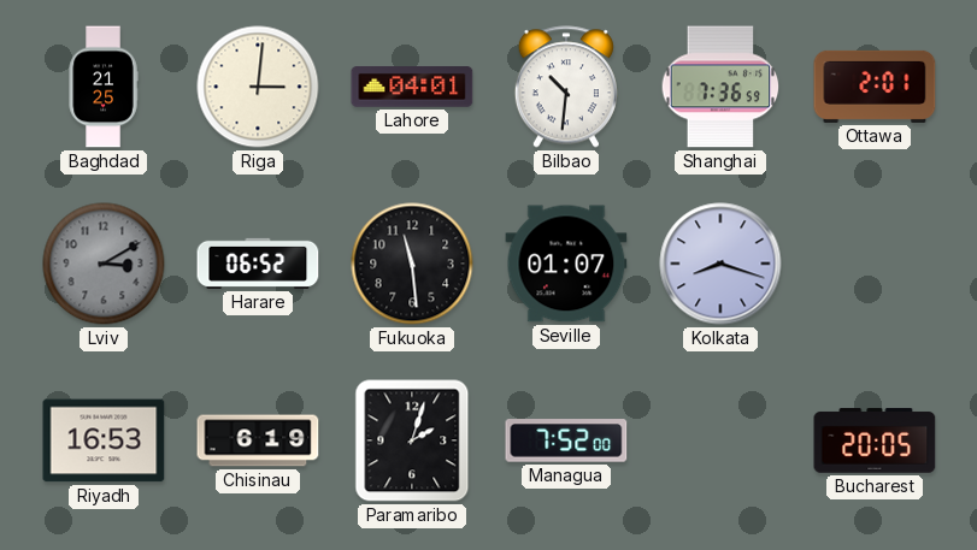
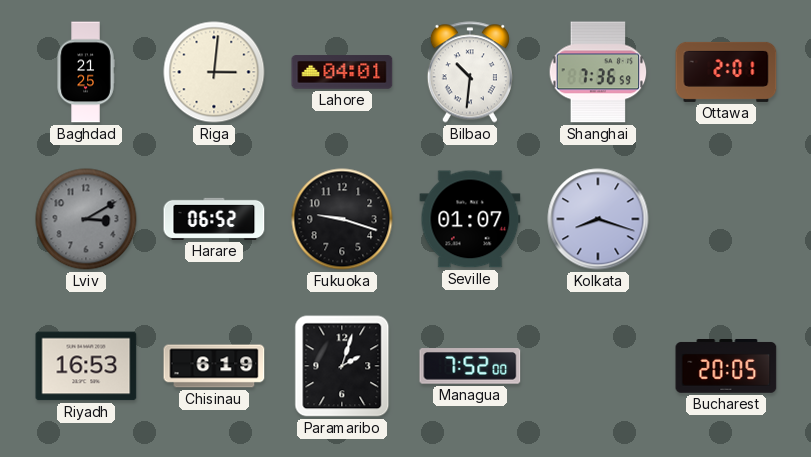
Fukuoka: 11:29 -> 9:18 (342, 219)
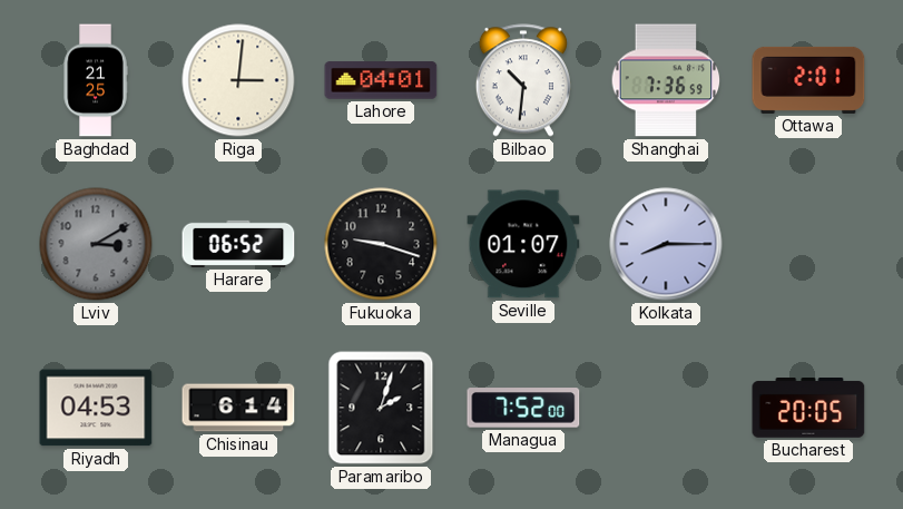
Kolkata: 8:18 -> 8:15 (666, 244)
Riyadh: 16:53 -> 04:53 (96, 408)
Chisinau: 6:19 -> 6:14 (238, 408)
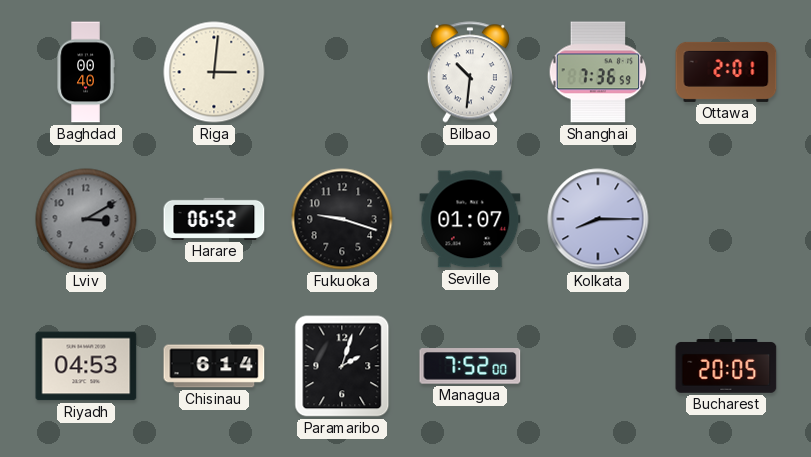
Baghdad: 21:25 -> 00:40 (86, 72)
Lahore: 04:01 -> none (381, 80)
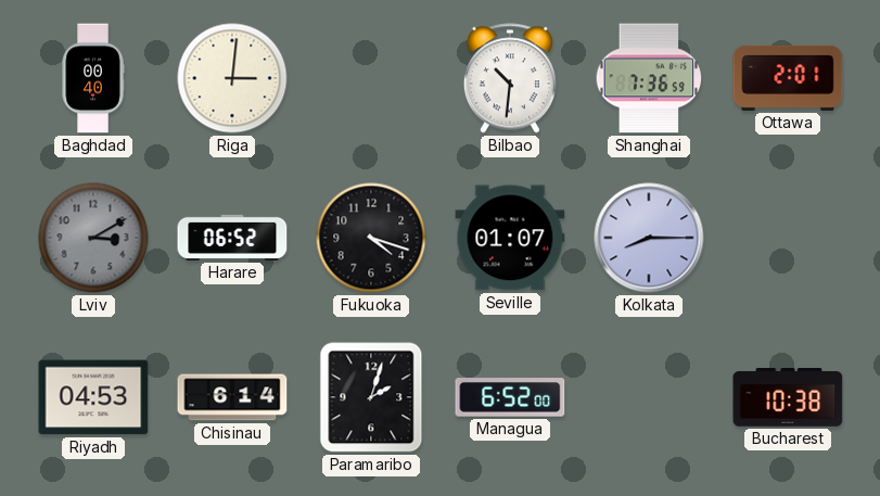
Fukuoka: 9:18 -> 4:18 (371, 238)
Managua: 7:52 -> 6:52 (510, 397)
Bucharest: 20:05 -> 10:38 (788, 398)
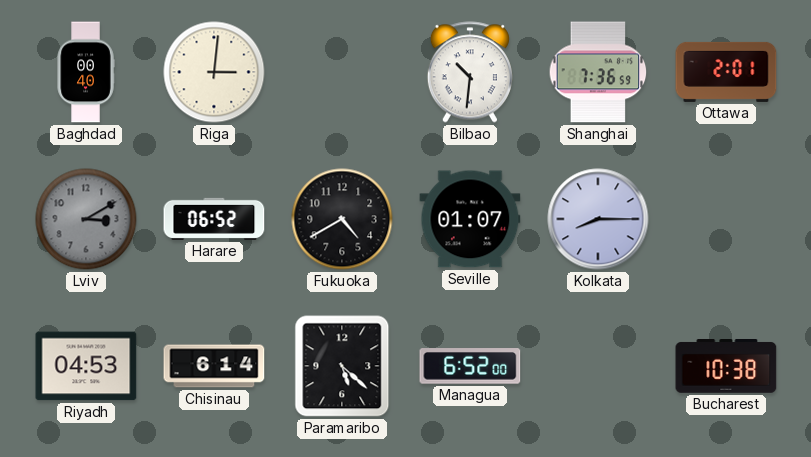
Fukuoka: 4:18 -> 4:40 (342, 219)
Paramaribo: 2:03 -> 5:22 (342, 366)
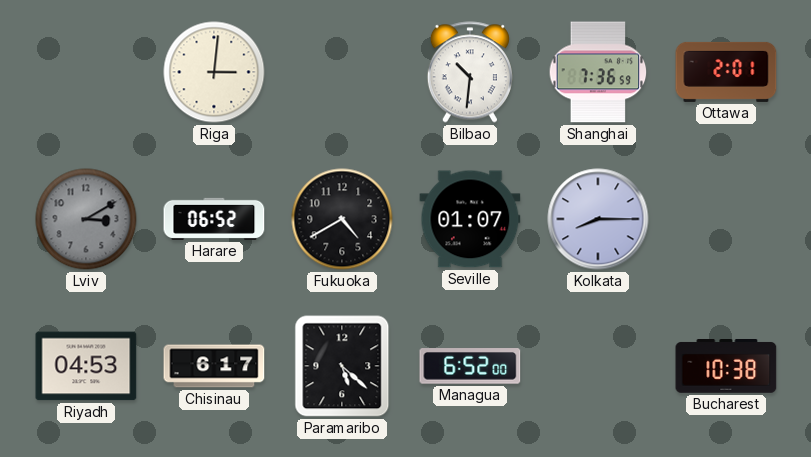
Baghdad: 00:40 -> none (86, 72)
Chisinau: 6:14 -> 6:17 (214, 366)
